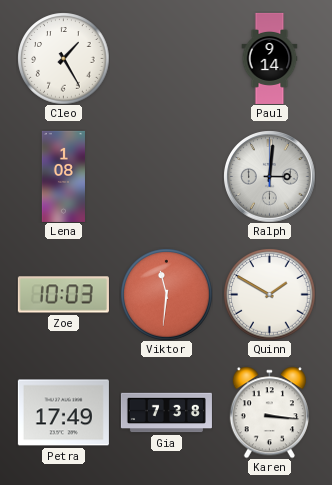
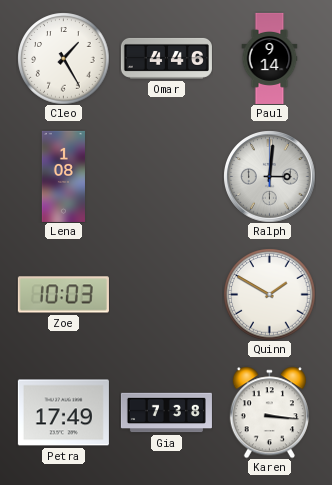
Omar: none -> 4:46 (166, 58)
Viktor: 11:31 -> none (166, 294)
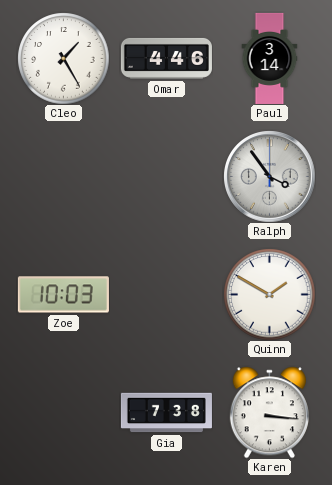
Paul: 9:14 -> 3:14 (270, 58)
Lena: 1:08 -> none (63, 176)
Ralph: 3:01 -> 3:54 (269, 176)
Petra: 17:49 -> none (63, 413)
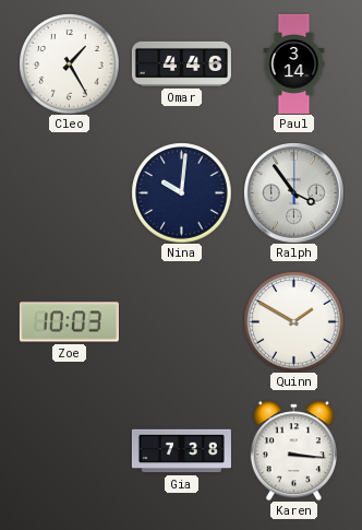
Nina: none -> 10:01 (181, 192)
